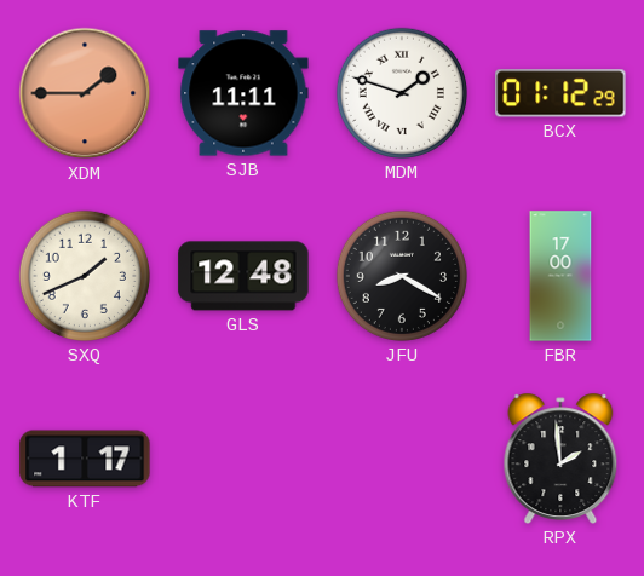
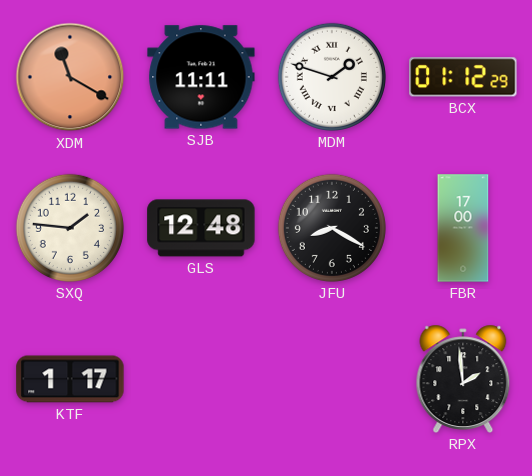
XDM: 1:45 -> 11:20 (70, 77)
SXQ: 1:41 -> 1:46 (70, 228)
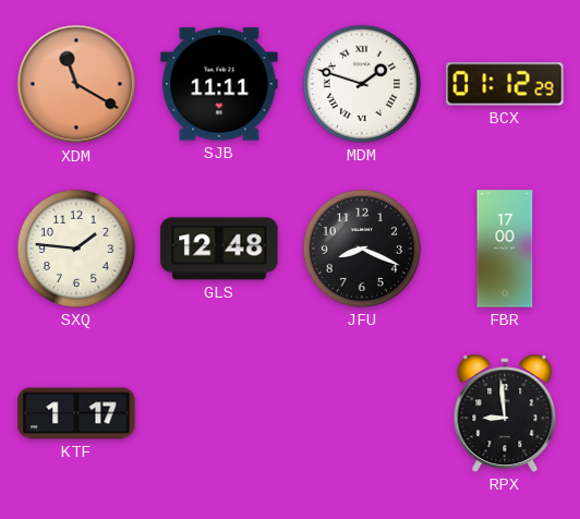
JFU: 8:20 -> 8:19 (362, 249)
RPX: 1:59 -> 8:59 (505, 413)
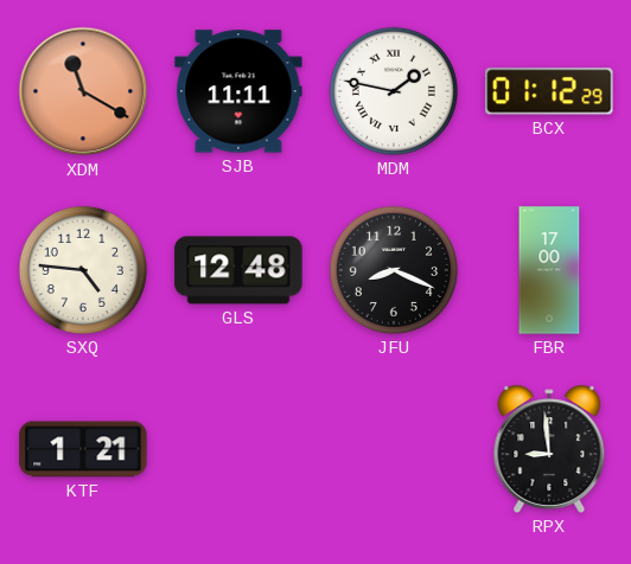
MDM: 1:48 -> 1:47 (394, 91)
SXQ: 1:46 -> 4:46 (83, 270)
KTF: 1:17 -> 1:21 (83, 449)
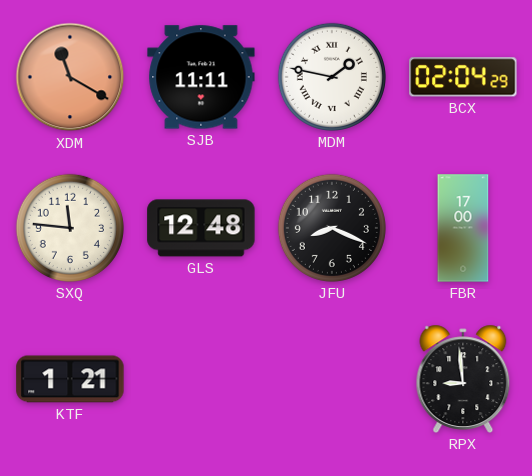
BCX: 01:12 -> 02:04 (463, 77)
SXQ: 4:46 -> 11:46 (70, 228)
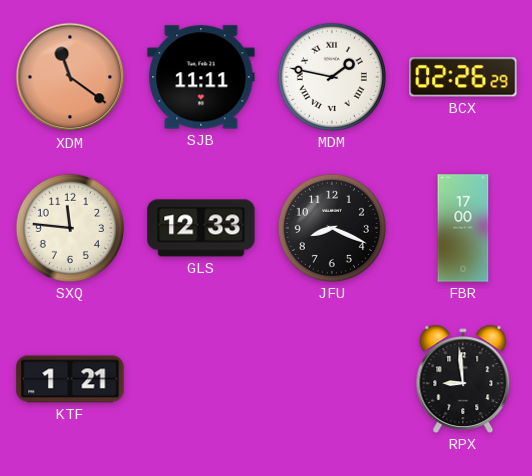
XDM: 11:20 -> 11:21 (70, 77)
BCX: 02:04 -> 02:26 (463, 77)
GLS: 12:48 -> 12:33 (201, 228)
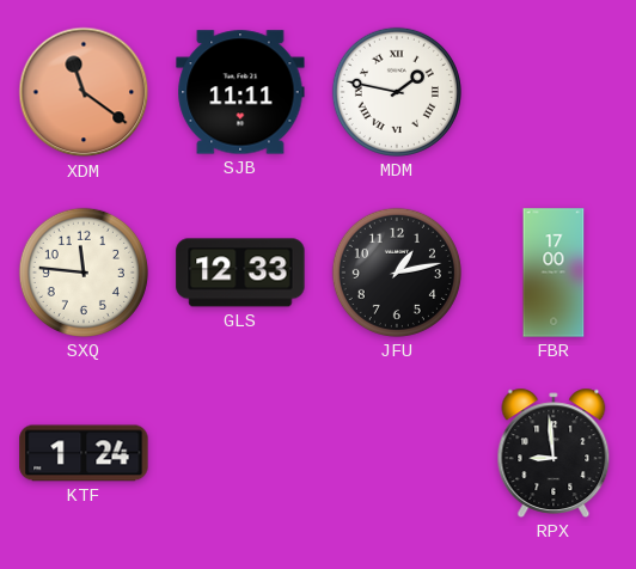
BCX: 02:26 -> none (463, 77)
JFU: 8:19 -> 1:13 (397, 273)
KTF: 1:21 -> 1:24 (84, 453)
